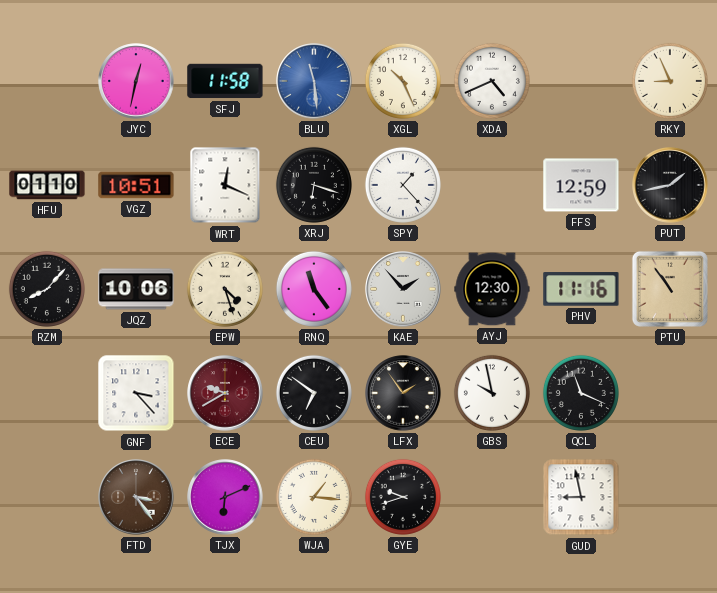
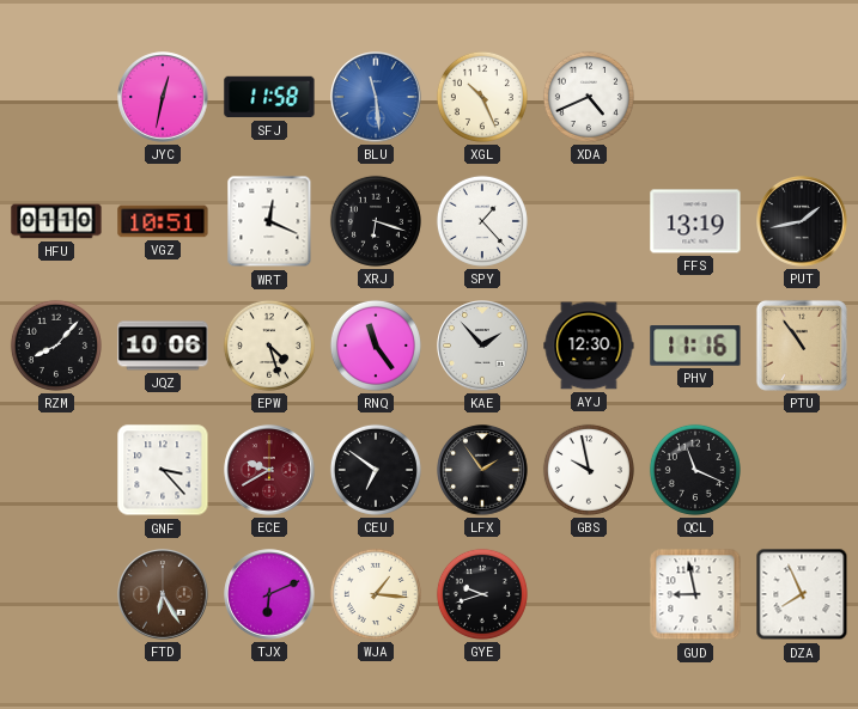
RKY: 8:56 -> none (670, 81)
FFS: 12:59 -> 13:19 (695, 221)
FTD: 3:24 -> 6:25 (163, 594)
DZA: none -> 7:56 (802, 594)
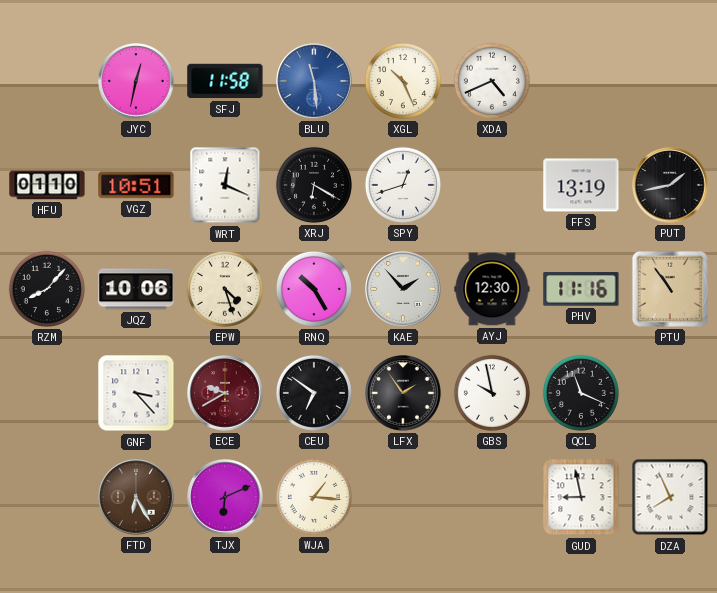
XRJ: 6:18 -> 6:20 (314, 185)
SPY: 1:23 -> 12:42 (403, 185)
RNQ: 11:24 -> 10:25 (314, 289)
GYE: 9:42 -> none (482, 594)
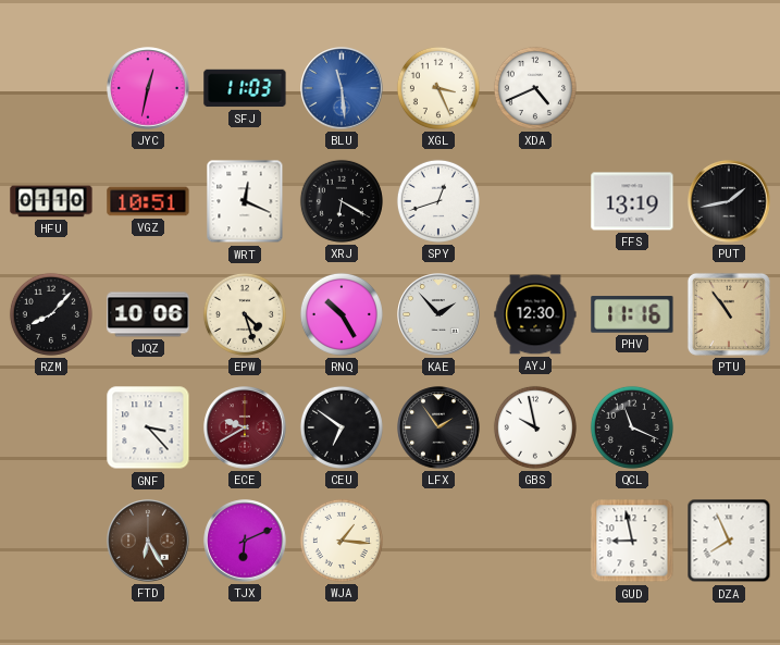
SFJ: 11:58 -> 11:03 (245, 88)
XGL: 10:26 -> 3:26 (438, 88)
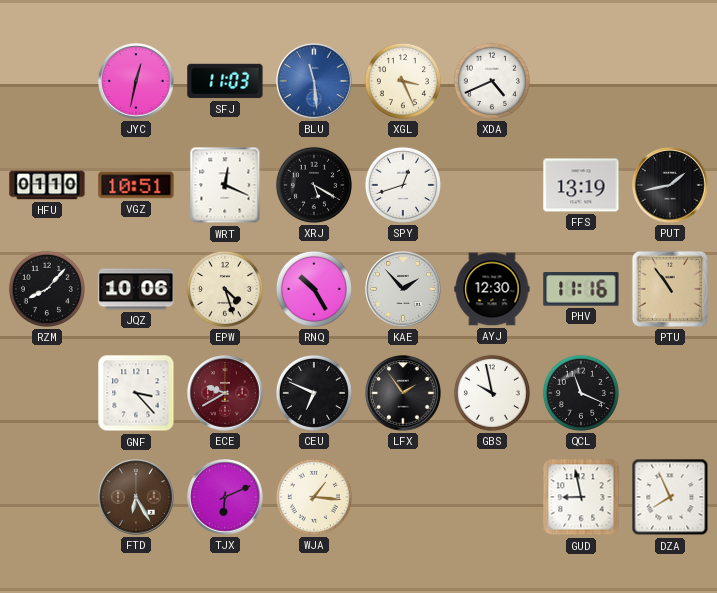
XRJ: 6:20 -> 5:20 (314, 185)
CEU: 6:51 -> 6:49 (314, 393)
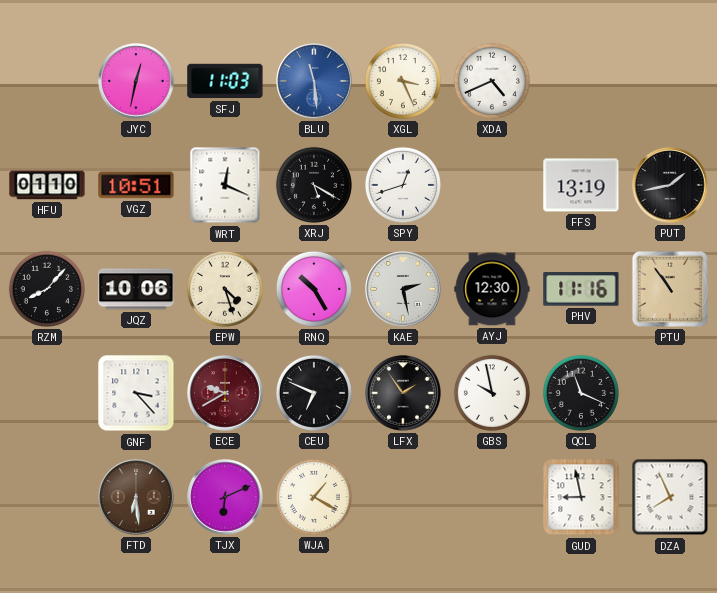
KAE: 1:53 -> 2:28 (403, 289)
FTD: 6:25 -> 6:29 (136, 497)
WJA: 1:16 -> 1:20 (314, 497)
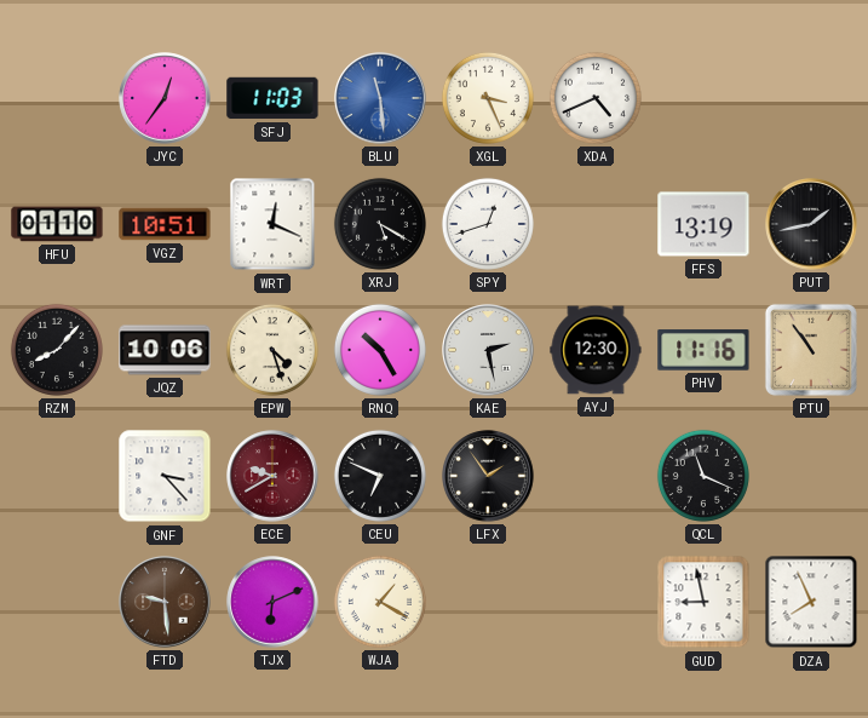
JYC: 12:32 -> 12:36 (165, 98)
GBS: 9:58 -> none (492, 393)
FTD: 6:29 -> 9:29 (165, 602)
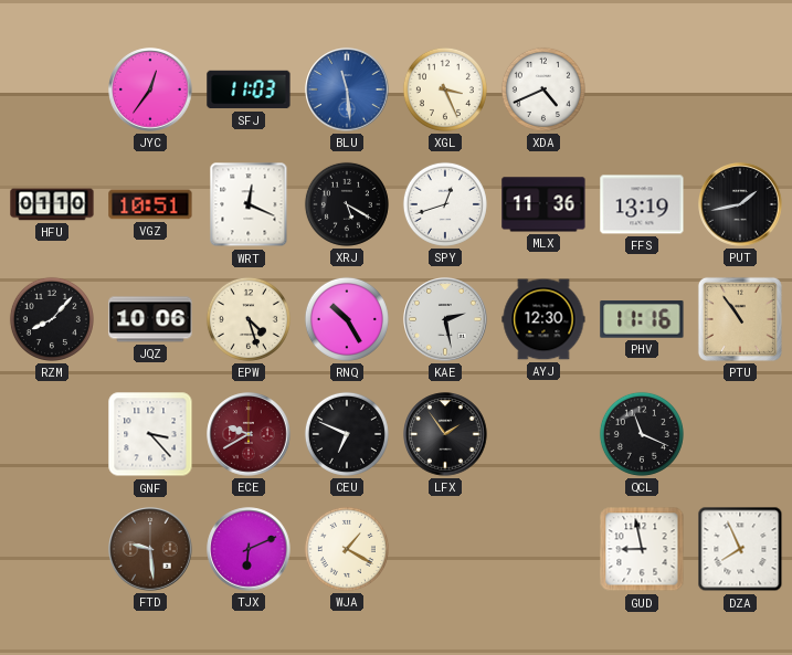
MLX: none -> 11:36 (543, 204)
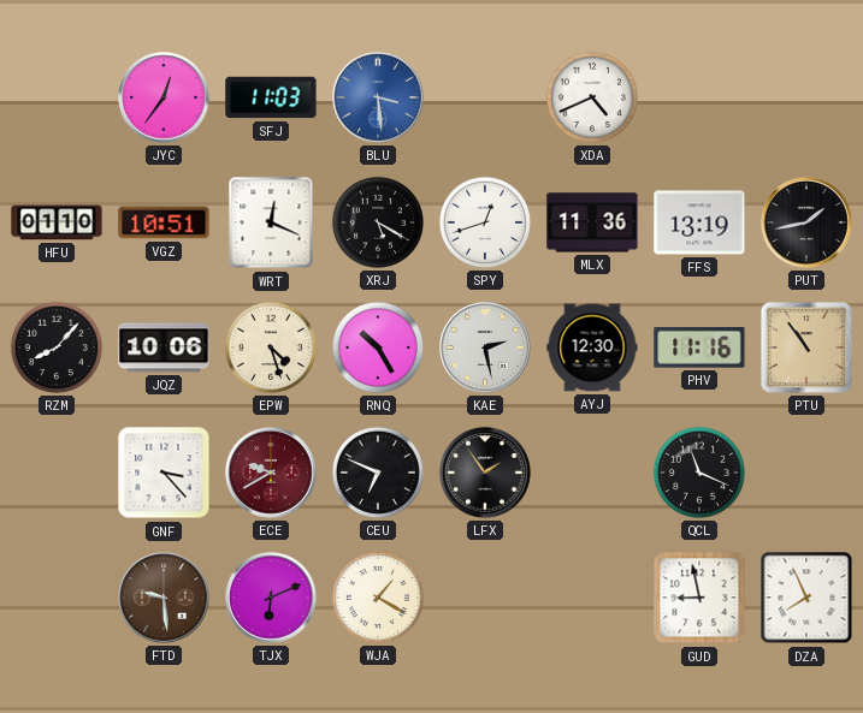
BLU: 11:29 -> 3:29 (378, 97)
XGL: 3:26 -> none (445, 89)
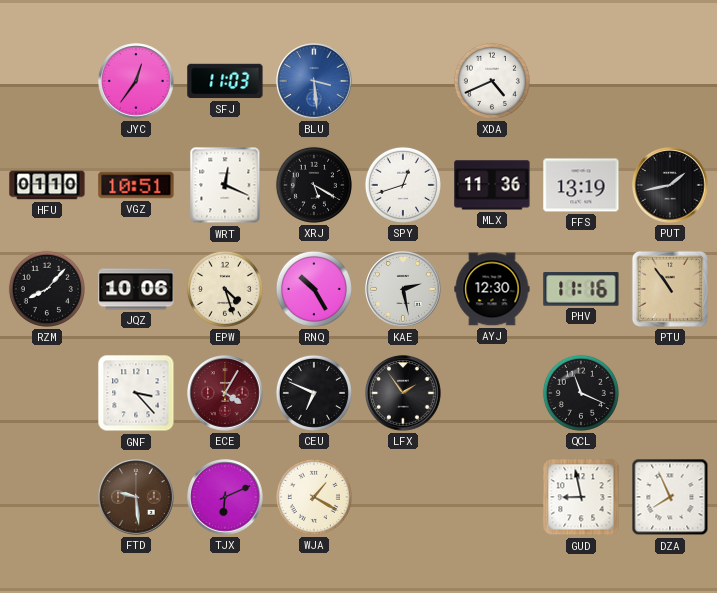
ECE: 9:40 -> 4:05 (225, 393)
